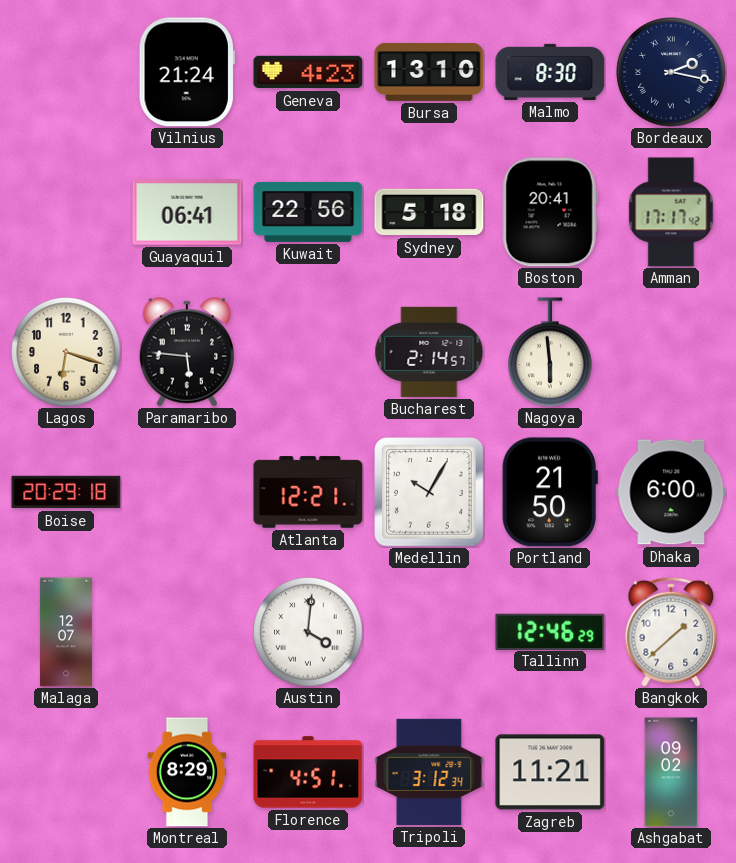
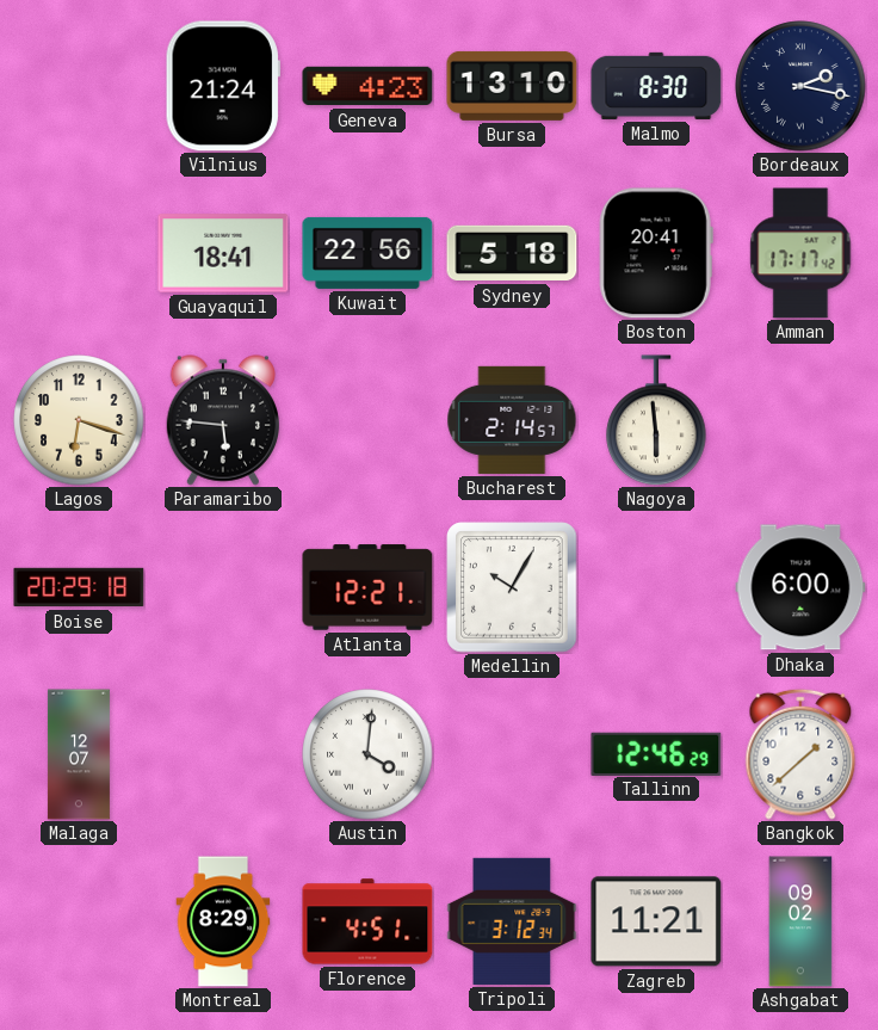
Guayaquil: 06:41 -> 18:41 (223, 253)
Portland: 21:50 -> none (550, 492)
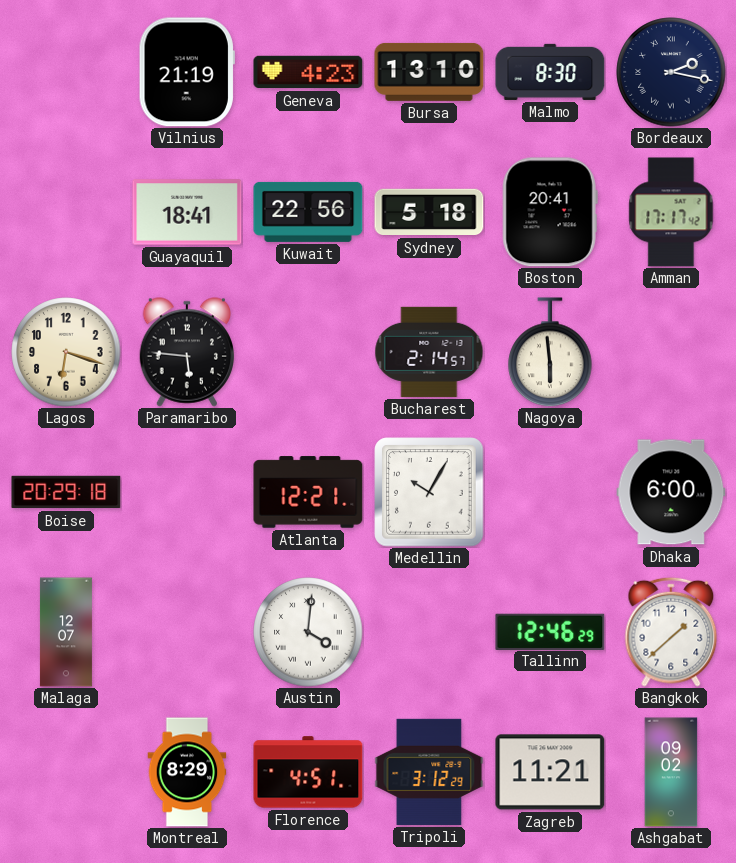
Vilnius: 21:24 -> 21:19 (187, 72)
Tripoli: 3:12:34 -> 3:12:29 (429, 772)
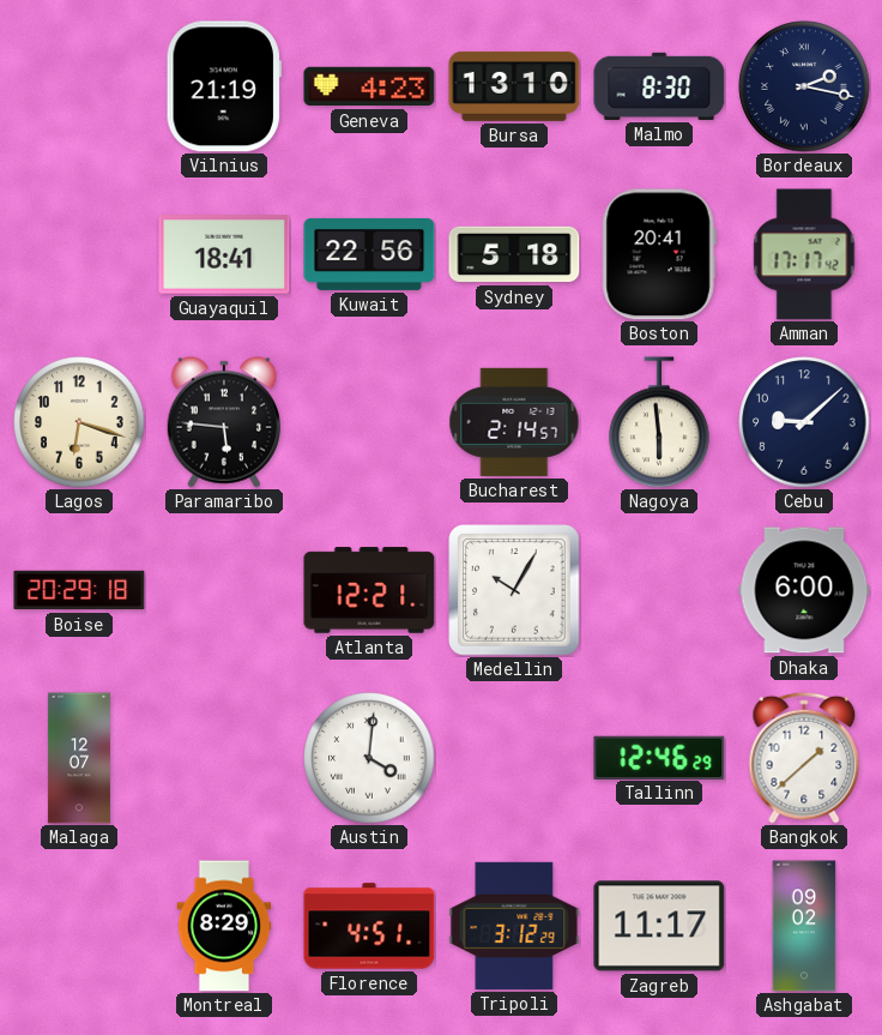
Cebu: none -> 9:08 (804, 422)
Zagreb: 11:21 -> 11:17 (659, 926)
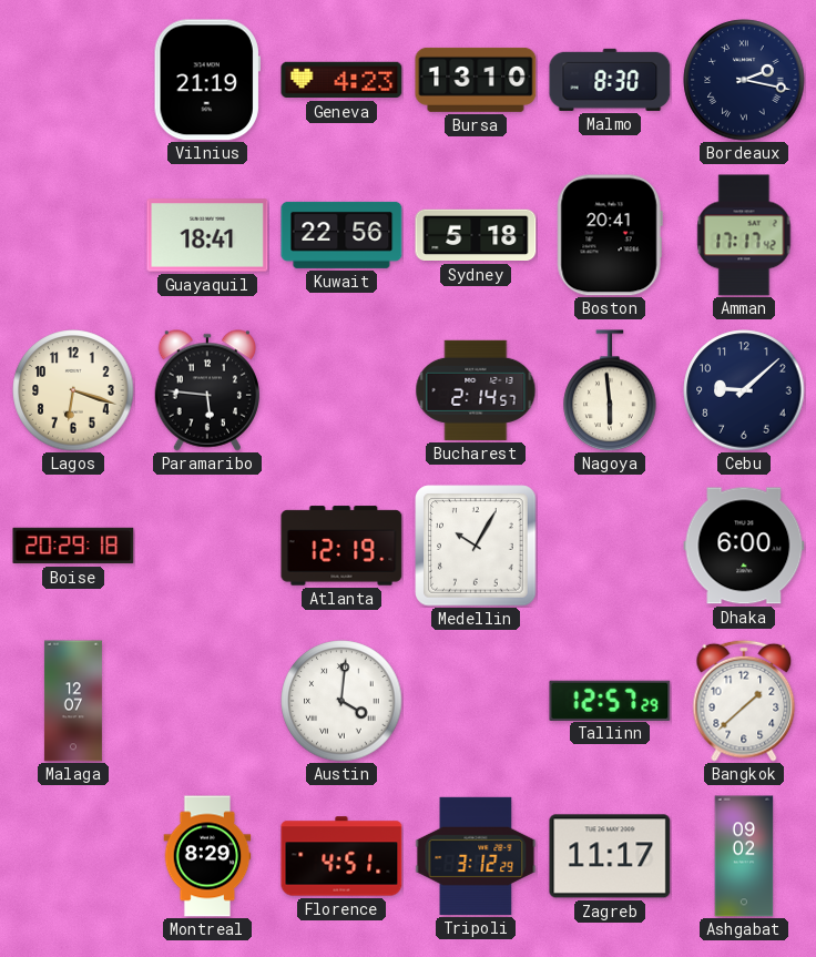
Atlanta: 12:21 -> 12:19 (341, 546)
Tallinn: 12:46 -> 12:57 (610, 700)
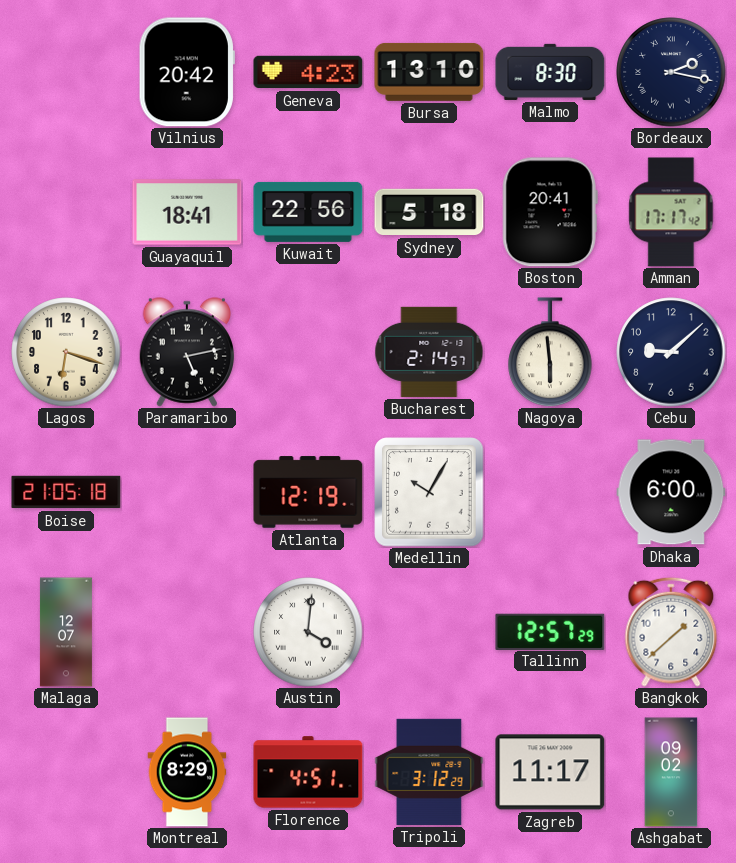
Vilnius: 21:19 -> 20:42 (187, 72)
Paramaribo: 5:46 -> 5:13 (186, 352)
Boise: 20:29 -> 21:05 (66, 492)
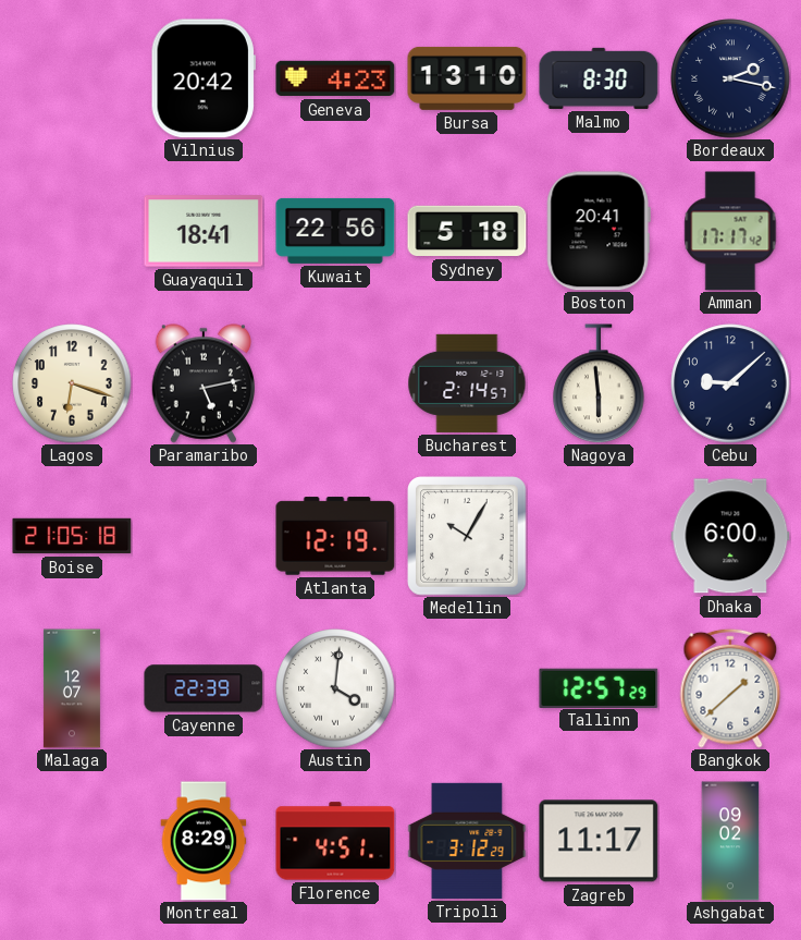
Cayenne: none -> 22:39 (204, 688)
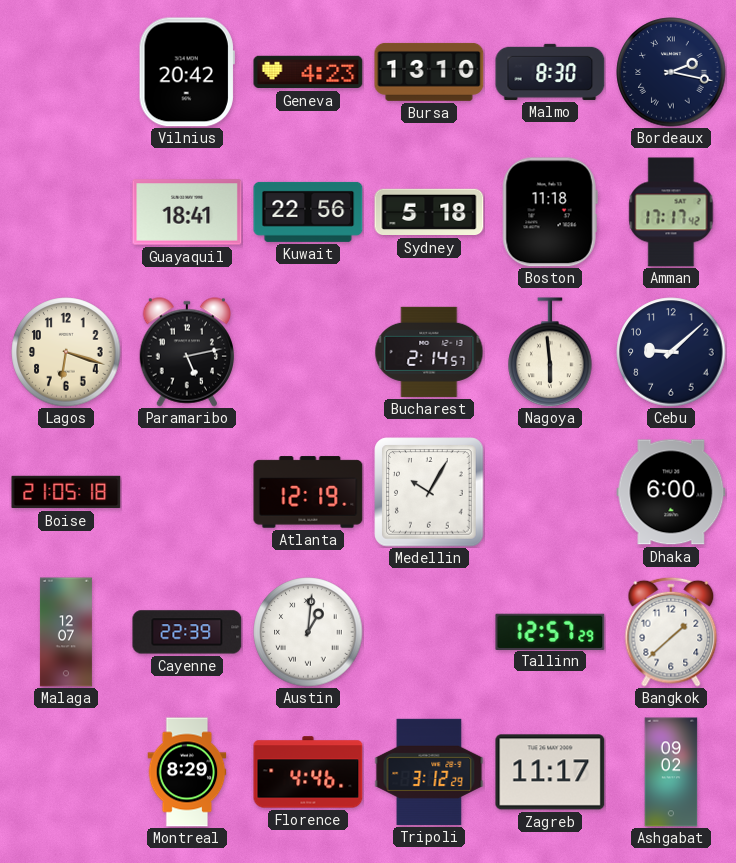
Boston: 20:41 -> 11:18 (550, 212)
Austin: 4:01 -> 1:01 (308, 632)
Florence: 4:51 -> 4:46 (308, 772)
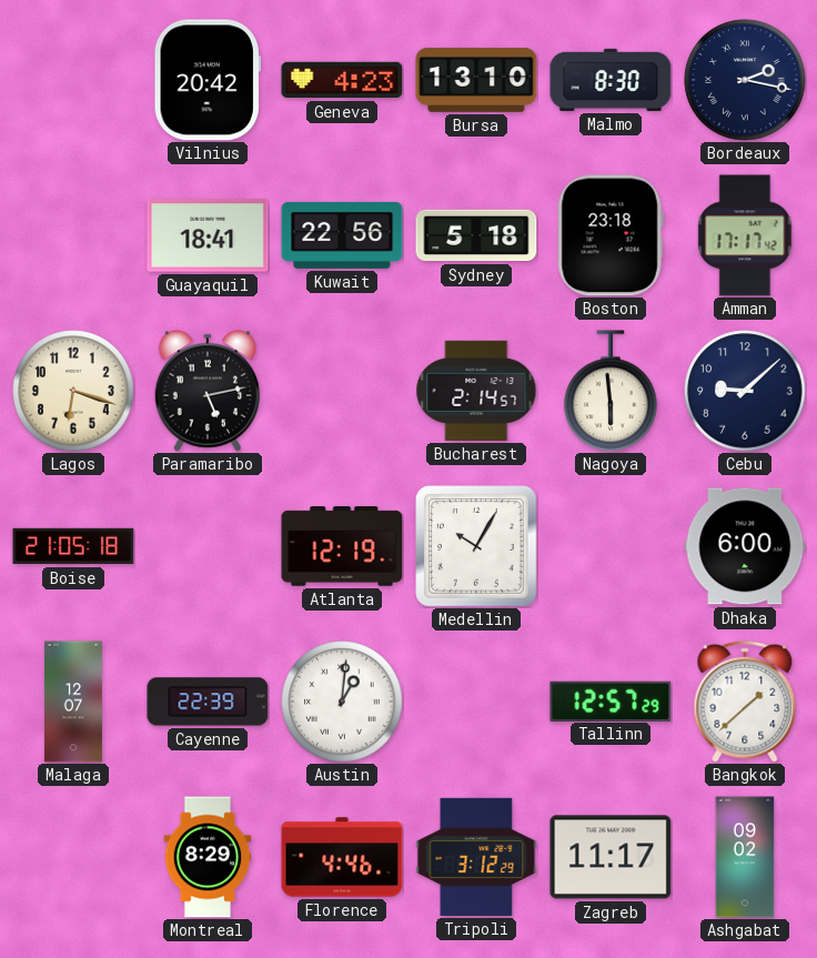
Boston: 11:18 -> 23:18 (611, 235)
